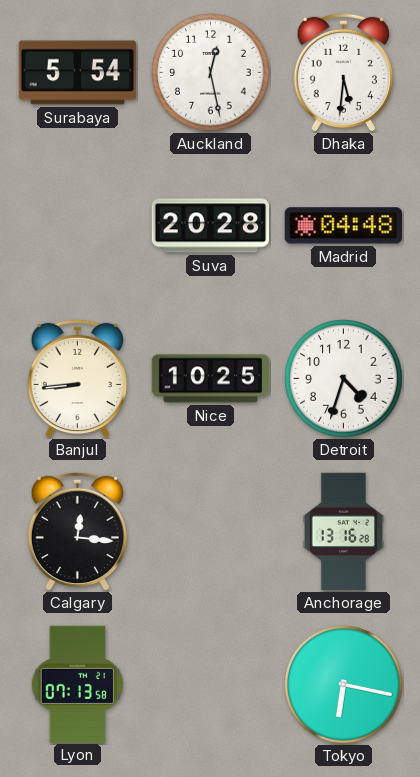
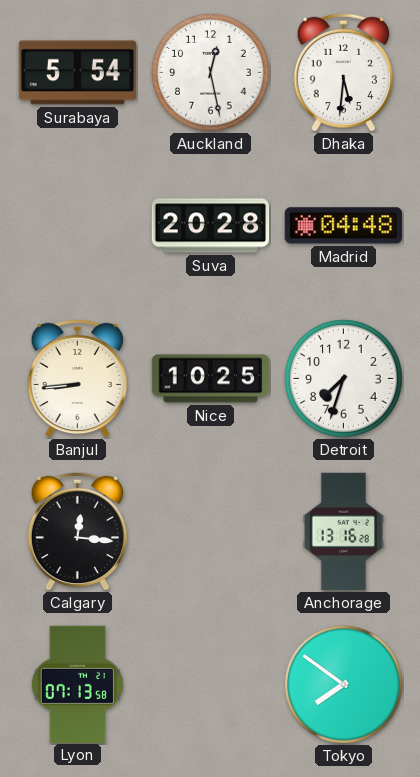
Detroit: 4:33 -> 7:33 (344, 379)
Tokyo: 6:17 -> 7:51 (344, 685)
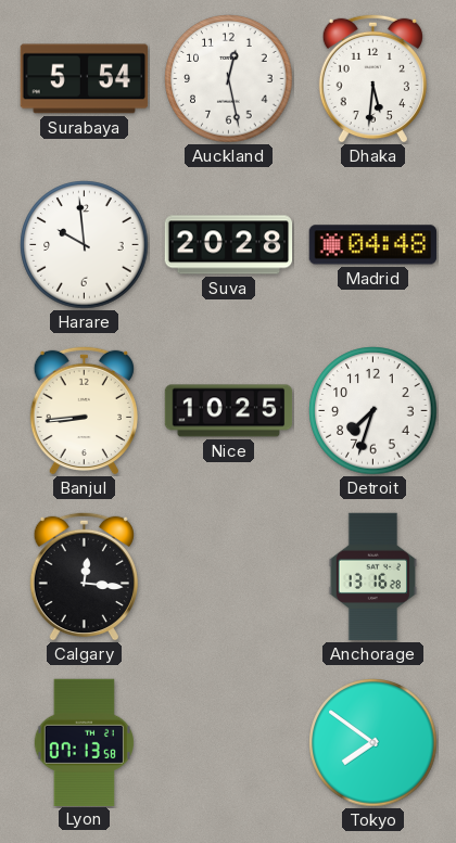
Harare: none -> 9:59 (85, 245)
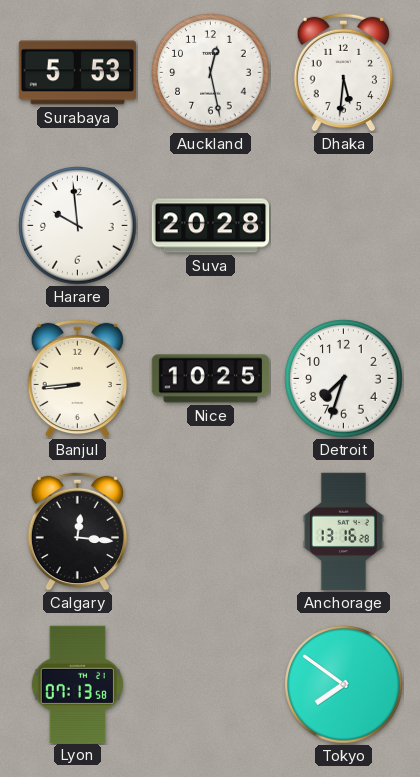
Surabaya: 5:54 -> 5:53 (78, 73)
Madrid: 04:48 -> none (372, 245)
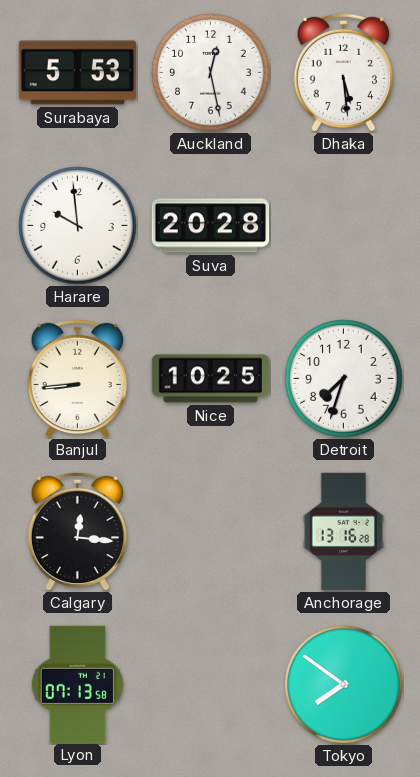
Dhaka: 5:31 -> 5:29 (343, 72)
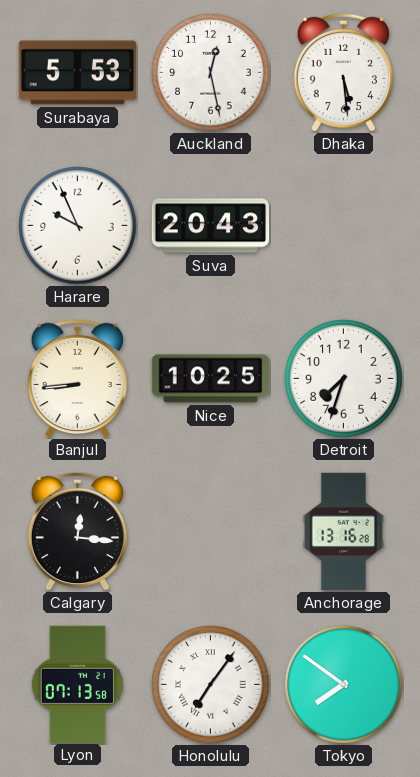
Harare: 9:59 -> 9:56 (78, 226)
Suva: 20:28 -> 20:43 (211, 226)
Honolulu: none -> 7:06 (211, 685)
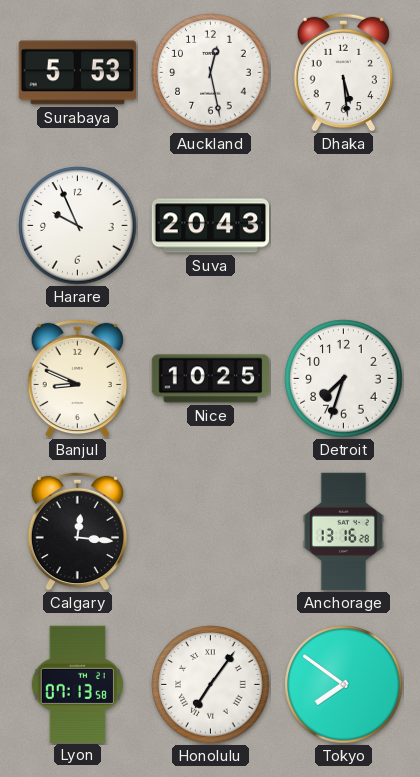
Banjul: 8:44 -> 8:49 (77, 378)
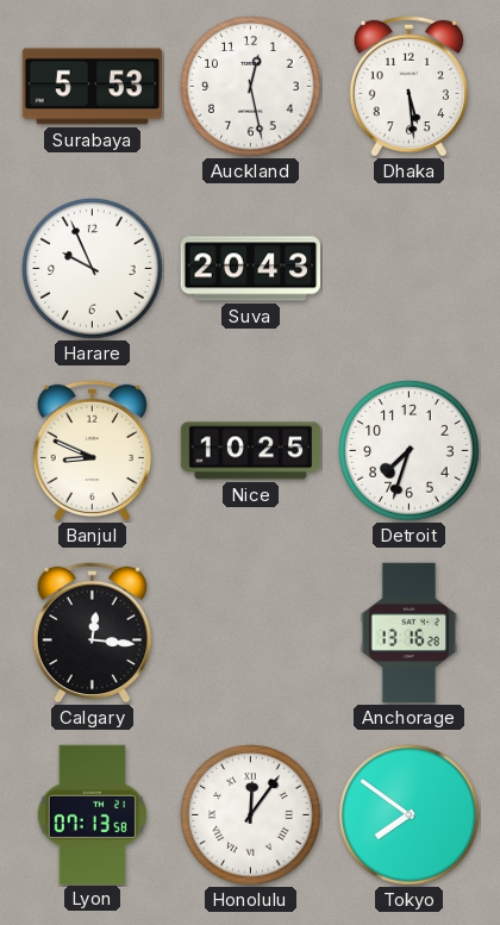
Honolulu: 7:06 -> 12:06 (251, 815)
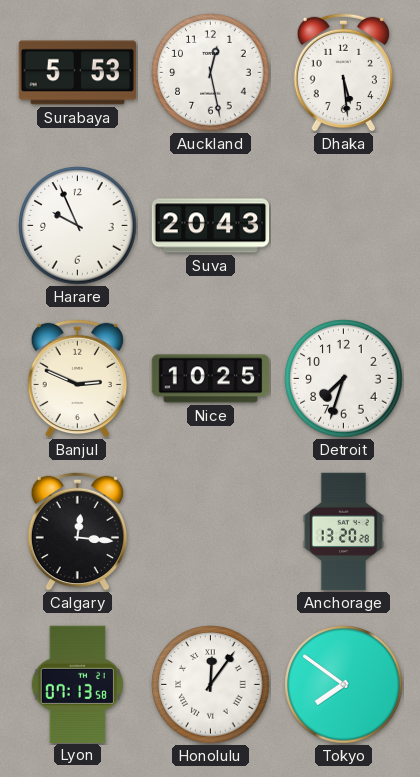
Banjul: 8:49 -> 2:49 (77, 378)
Anchorage: 13:16 -> 13:20 (343, 532)
